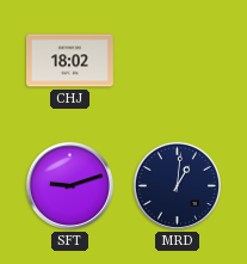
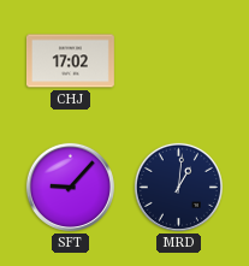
CHJ: 18:02 -> 17:02 (70, 61)
SFT: 9:12 -> 9:07 (70, 187)
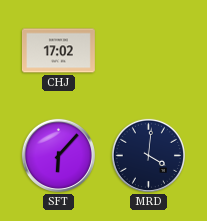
SFT: 9:07 -> 6:07 (58, 155)
MRD: 1:01 -> 4:01 (148, 155)
